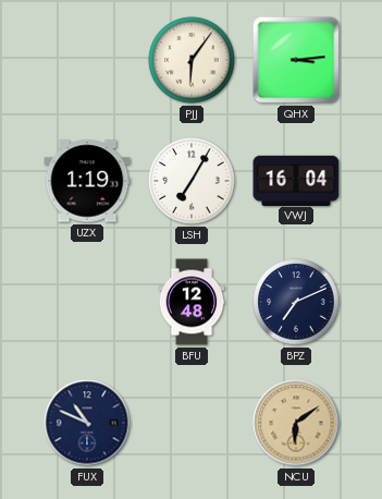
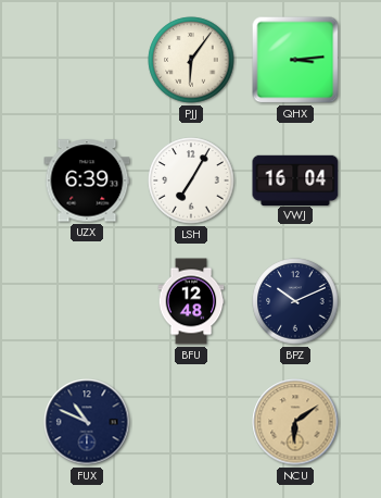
UZX: 1:19 -> 6:39 (87, 180)
BPZ: 7:11 -> 10:11 (295, 301)
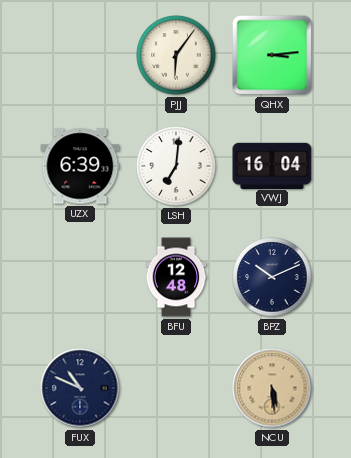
LSH: 7:05 -> 7:01 (176, 166)
NCU: 6:09 -> 5:29 (272, 388)
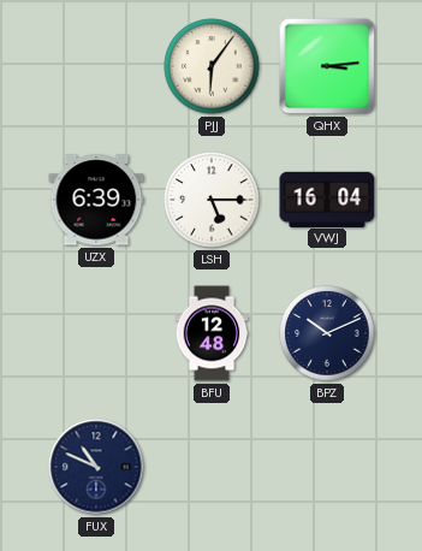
LSH: 7:01 -> 5:15 (212, 200)
NCU: 5:29 -> none (272, 388)
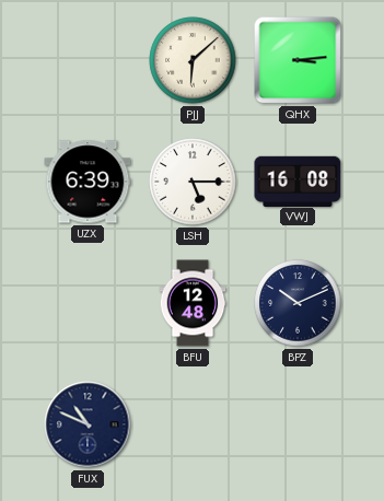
PJJ: 6:06 -> 6:08 (193, 60)
VWJ: 16:04 -> 16:08 (298, 180)
